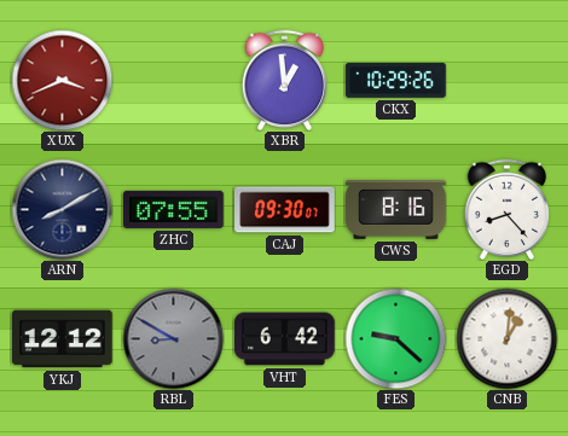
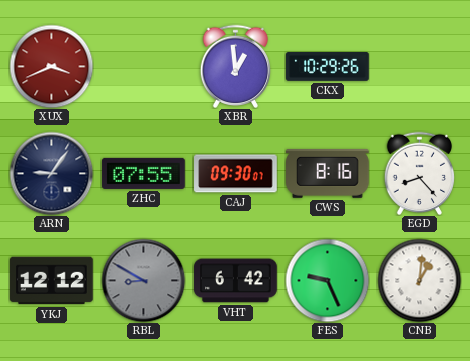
ARN: 8:10 -> 9:06 (51, 173)
FES: 9:22 -> 9:26 (327, 280)
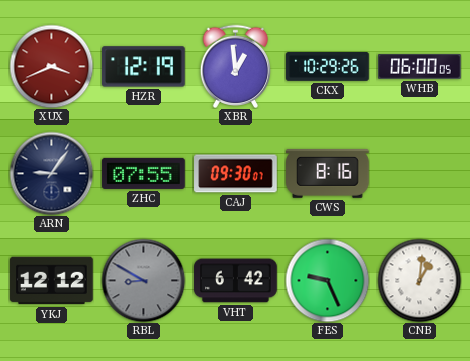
HZR: none -> 12:19 (144, 67)
WHB: none -> 06:00 (420, 67)
EGD: 8:23 -> none (420, 173)
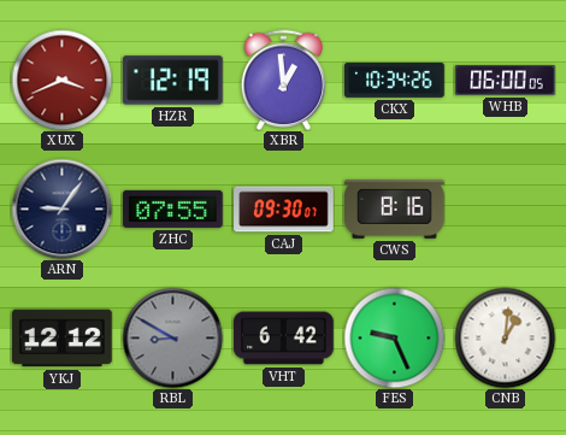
CKX: 10:29 -> 10:34 (395, 80)
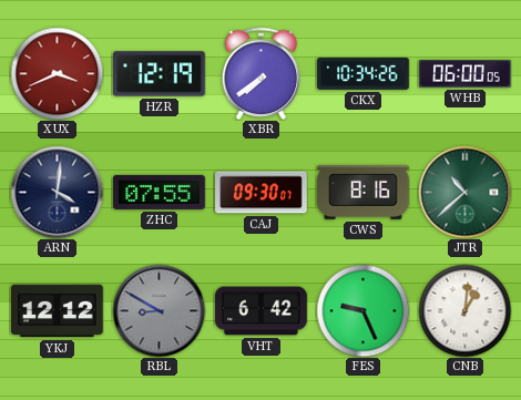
XBR: 12:59 -> 7:39 (262, 73)
ARN: 9:06 -> 4:01 (57, 192)
JTR: none -> 10:38 (464, 192)
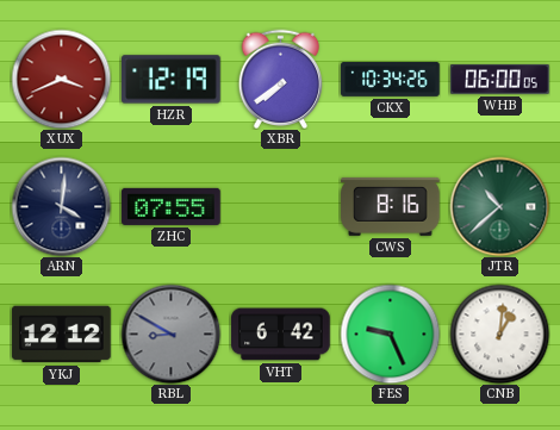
CAJ: 09:30 -> none (262, 193)
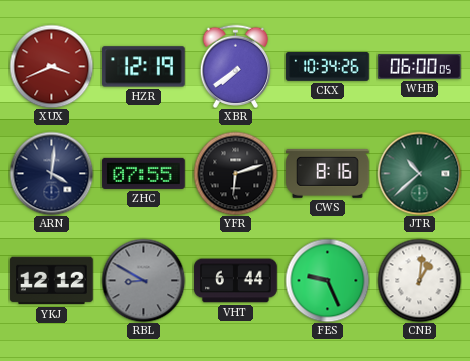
YFR: none -> 6:12 (235, 173)
VHT: 6:42 -> 6:44 (236, 281)
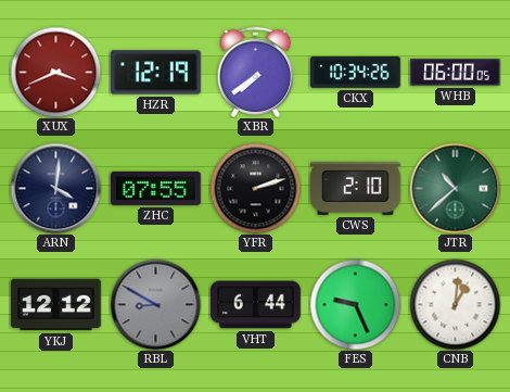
YFR: 6:12 -> 2:12 (255, 188)
CWS: 8:16 -> 2:10 (356, 189)
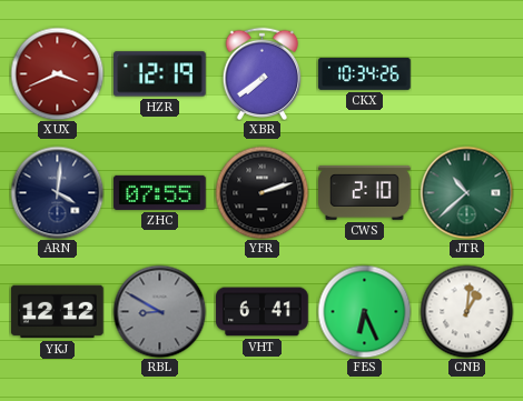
WHB: 06:00 -> none (456, 73)
VHT: 6:44 -> 6:41 (263, 312)
FES: 9:26 -> 6:26 (364, 311)
